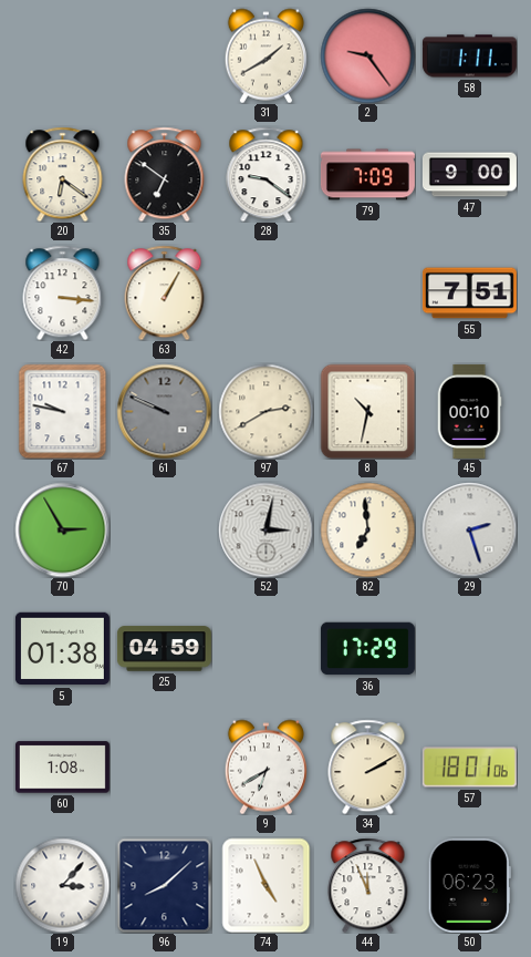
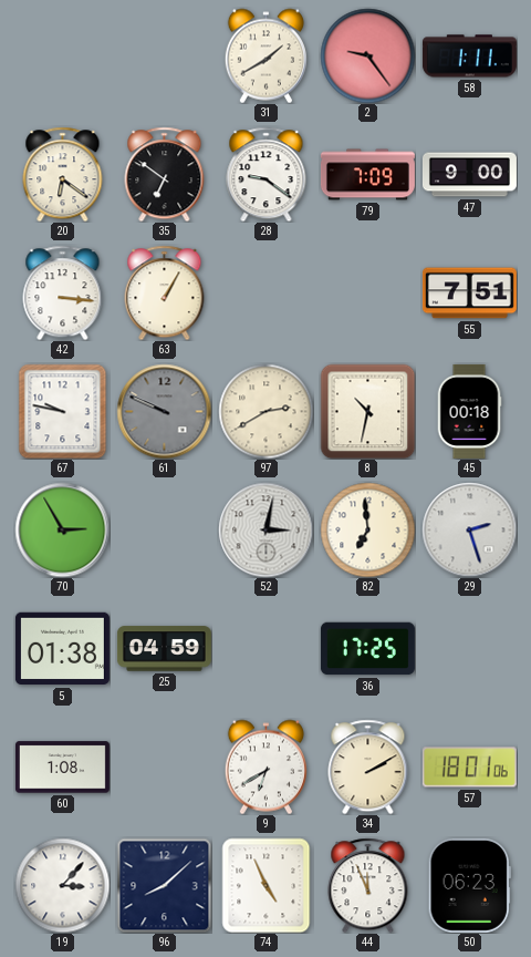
45: 00:10 -> 00:18 (469, 411)
36: 17:29 -> 17:25 (367, 649)
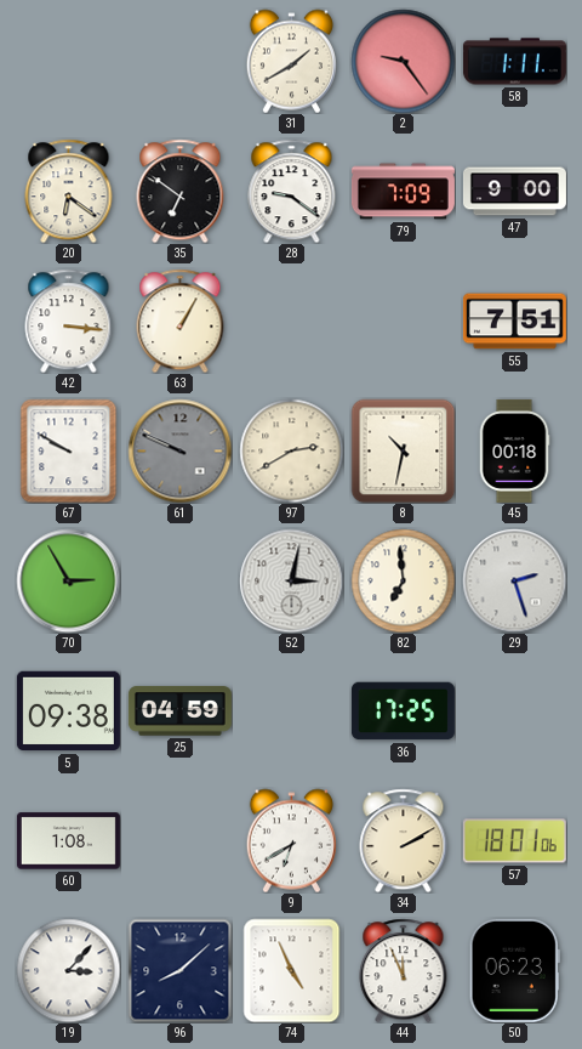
67: 9:47 -> 9:50 (69, 450)
5: 01:38 -> 09:38 (68, 711)
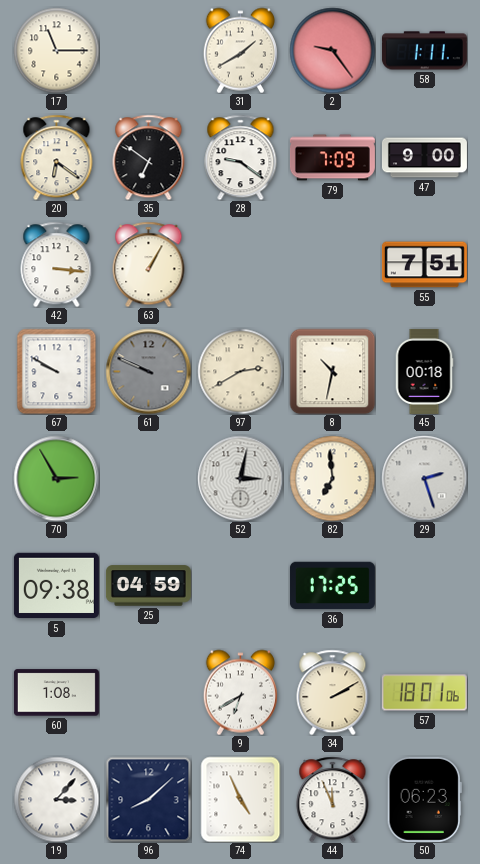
17: none -> 11:15 (56, 50)
